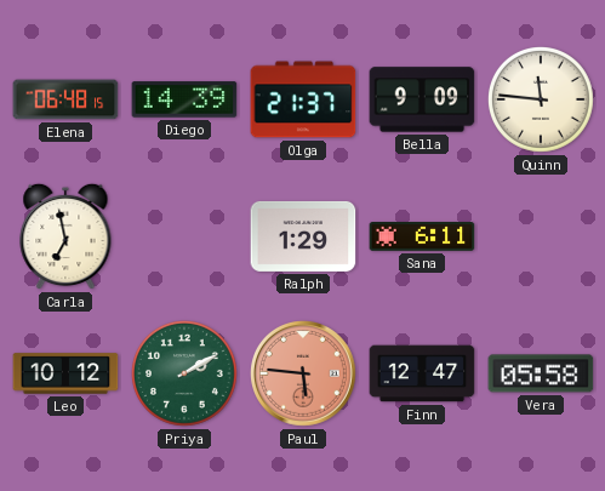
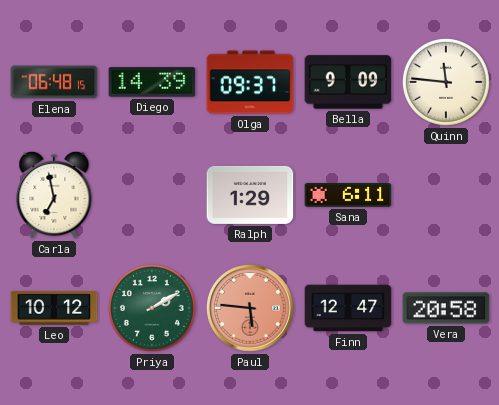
Olga: 21:37 -> 09:37 (250, 82)
Vera: 05:58 -> 20:58 (446, 308)
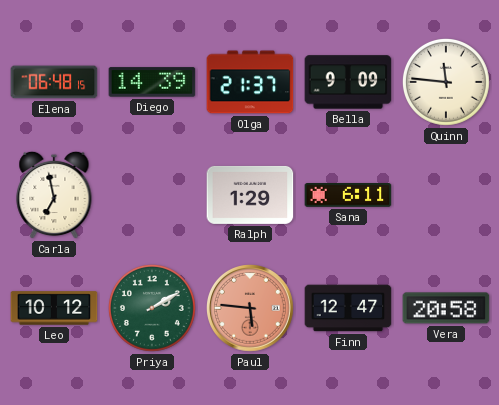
Olga: 09:37 -> 21:37 (250, 82)
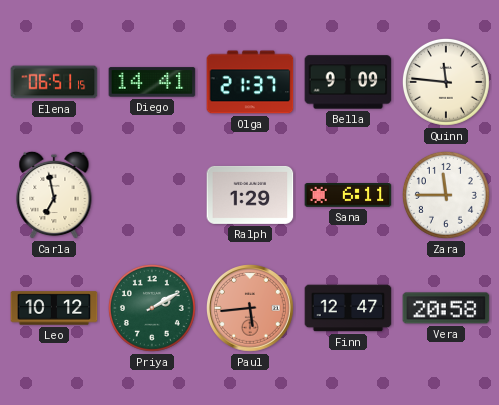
Elena: 06:48 -> 06:51 (54, 82)
Diego: 14:39 -> 14:41 (152, 82)
Zara: none -> 11:45 (446, 195)
Paul: 5:46 -> 5:44 (251, 309)
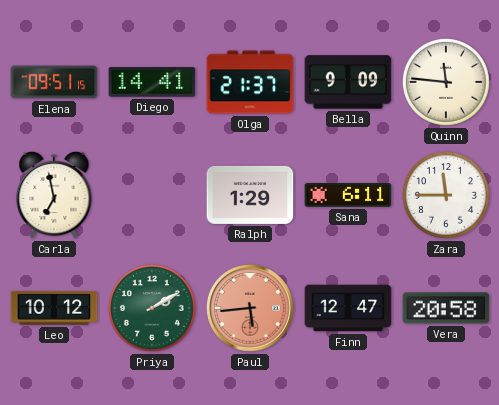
Elena: 06:51 -> 09:51 (54, 82)
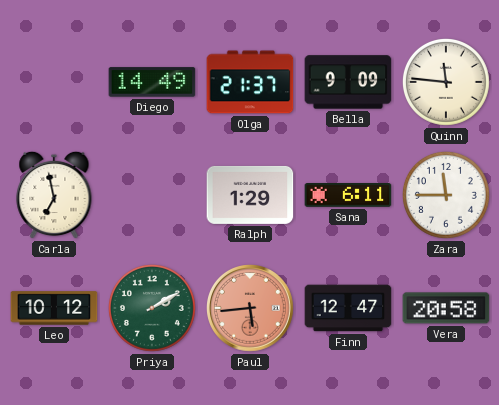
Elena: 09:51 -> none (54, 82)
Diego: 14:41 -> 14:49 (152, 82)
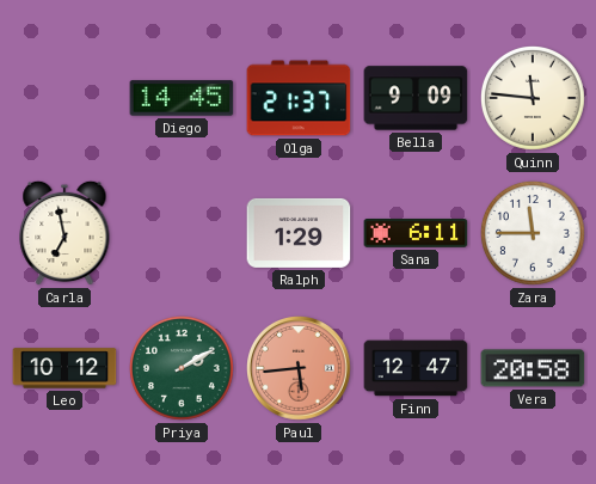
Diego: 14:49 -> 14:45 (182, 98)
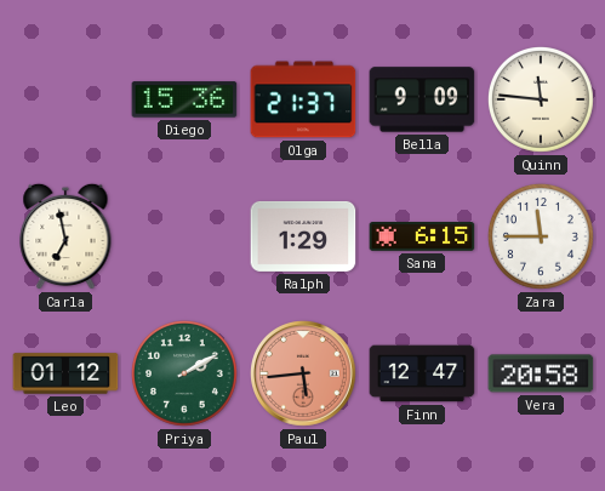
Diego: 14:45 -> 15:36 (184, 99)
Sana: 6:11 -> 6:15 (422, 238)
Leo: 10:12 -> 01:12 (65, 373)
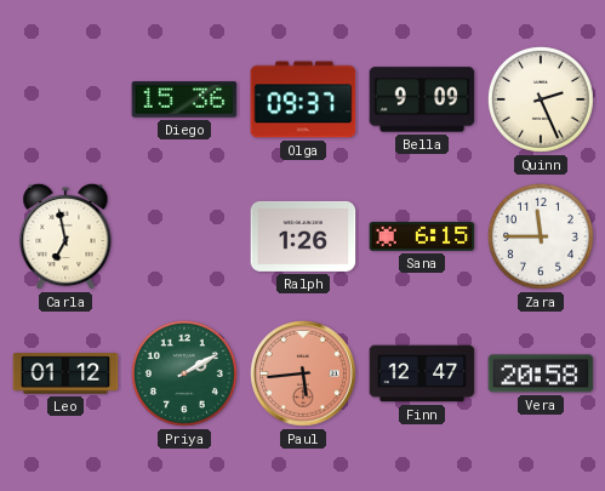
Olga: 21:37 -> 09:37 (303, 99)
Quinn: 11:46 -> 2:26 (541, 99)
Ralph: 1:29 -> 1:26 (303, 236)
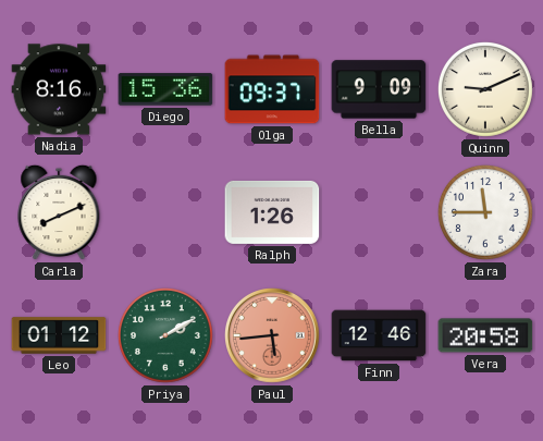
Nadia: none -> 8:16 (59, 89)
Quinn: 2:26 -> 9:11 (485, 89)
Carla: 6:58 -> 8:11 (59, 212)
Sana: 6:15 -> none (422, 238)
Finn: 12:47 -> 12:46 (379, 335)
